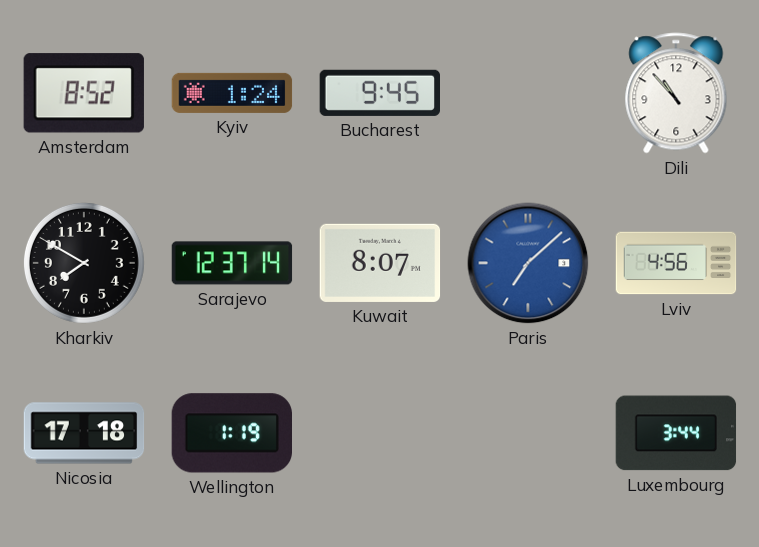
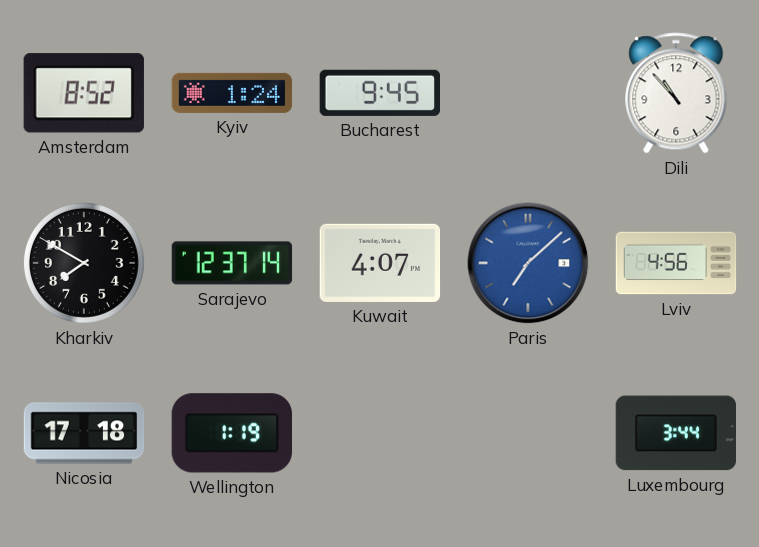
Kuwait: 8:07 -> 4:07 (380, 263)
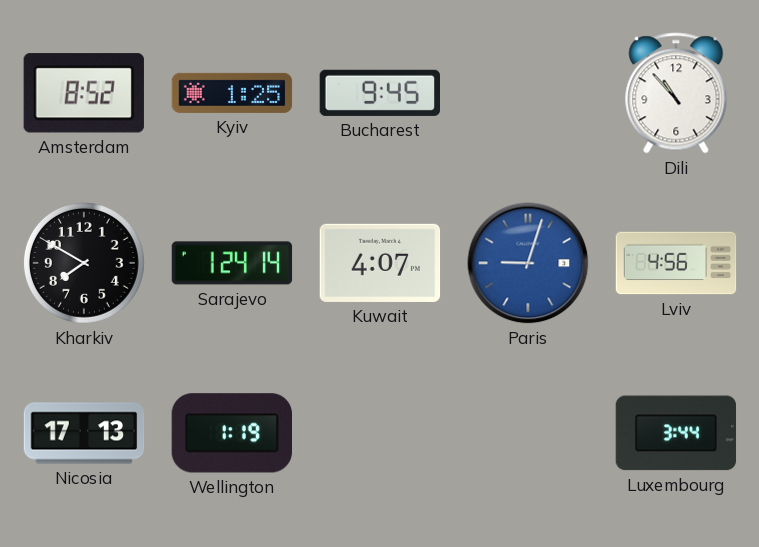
Kyiv: 1:24 -> 1:25 (232, 93)
Sarajevo: 12:37 -> 1:24 (232, 263)
Paris: 7:08 -> 9:03 (528, 263)
Nicosia: 17:18 -> 17:13 (84, 433)
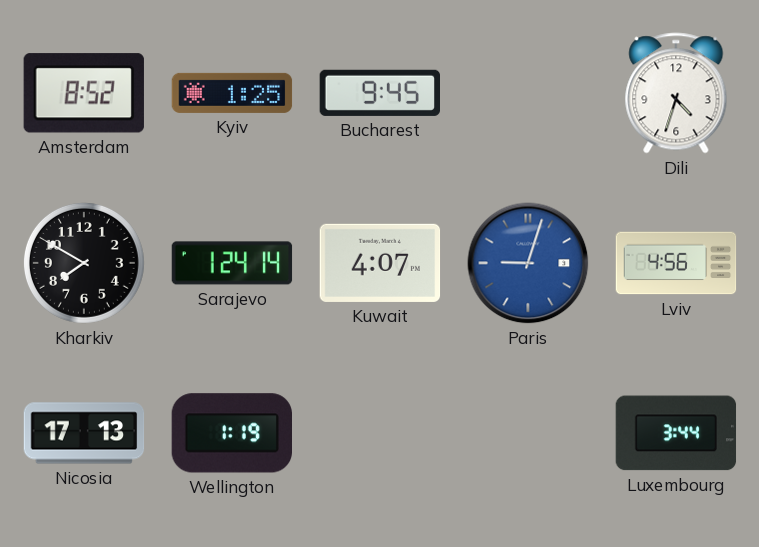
Dili: 10:53 -> 4:33 (676, 93)
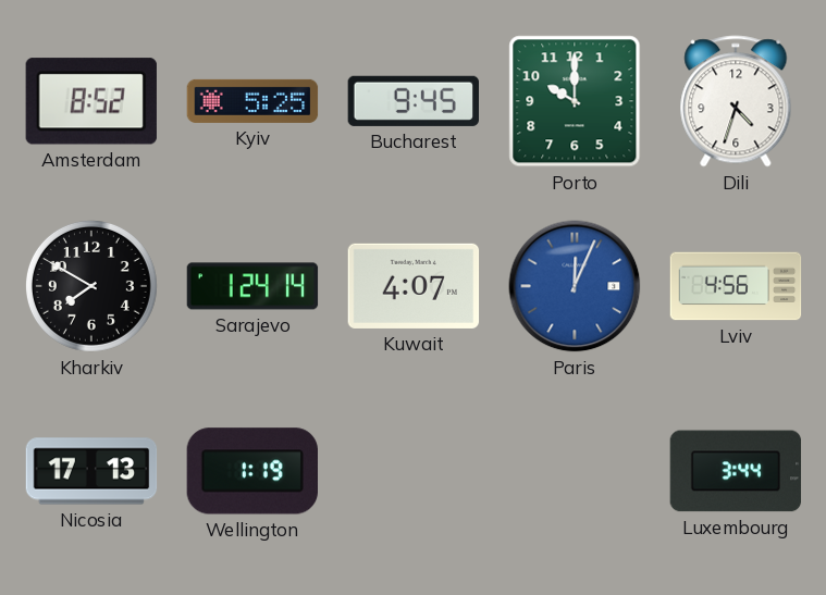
Kyiv: 1:25 -> 5:25 (252, 101)
Porto: none -> 10:00 (575, 101)
Paris: 9:03 -> 12:04 (575, 286)
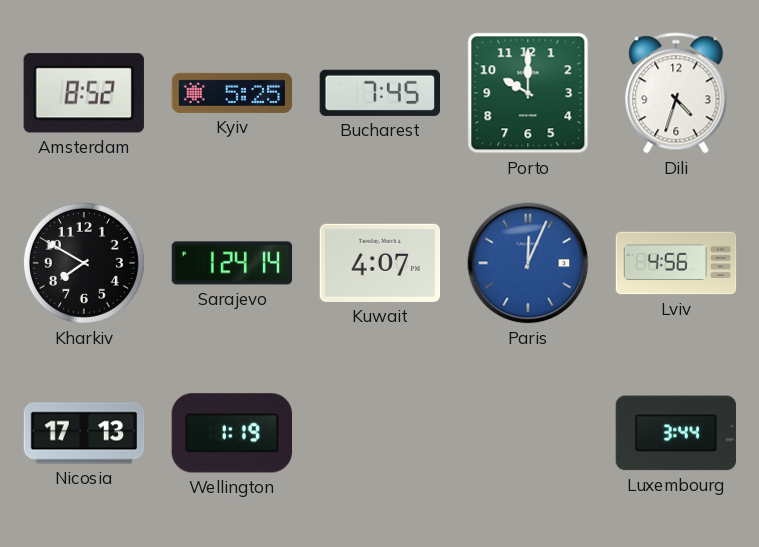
Bucharest: 9:45 -> 7:45 (379, 93)
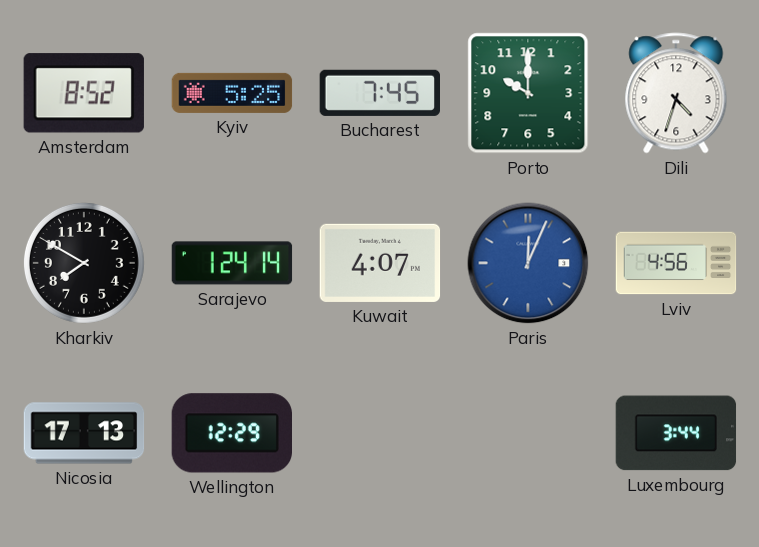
Wellington: 1:19 -> 12:29 (231, 433)
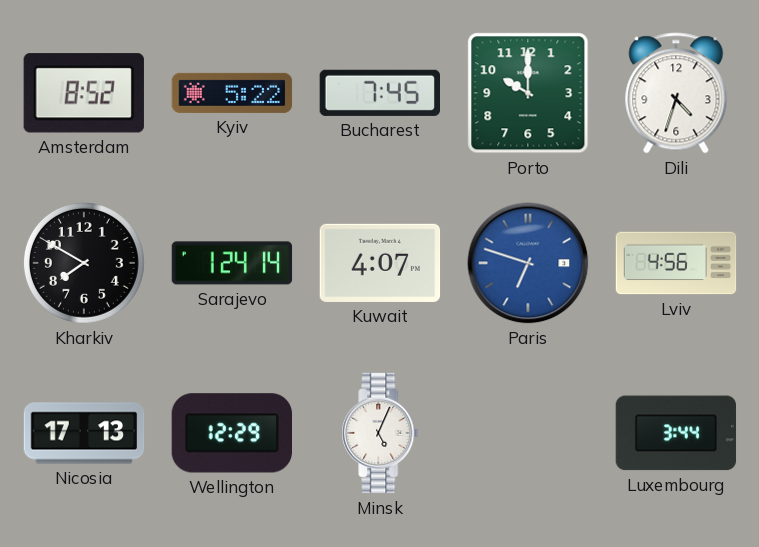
Kyiv: 5:25 -> 5:22 (232, 93)
Paris: 12:04 -> 6:48 (528, 263)
Minsk: none -> 5:04 (380, 433)
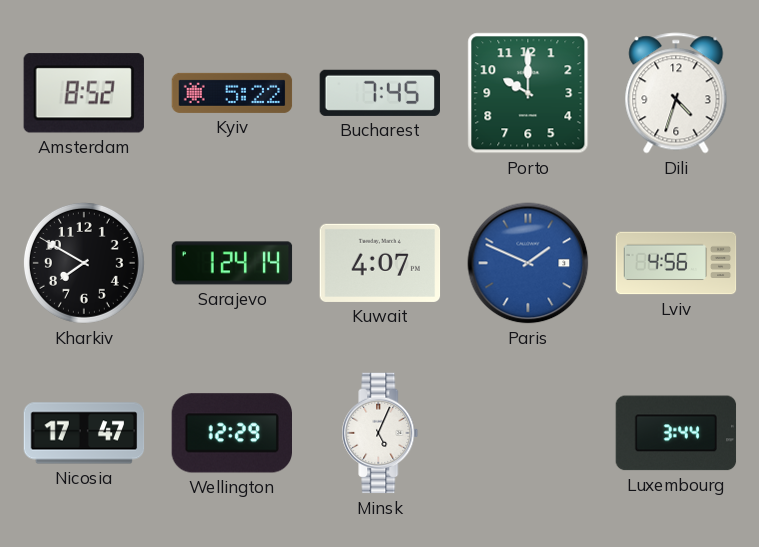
Paris: 6:48 -> 1:49 (528, 263)
Nicosia: 17:13 -> 17:47 (84, 433)
